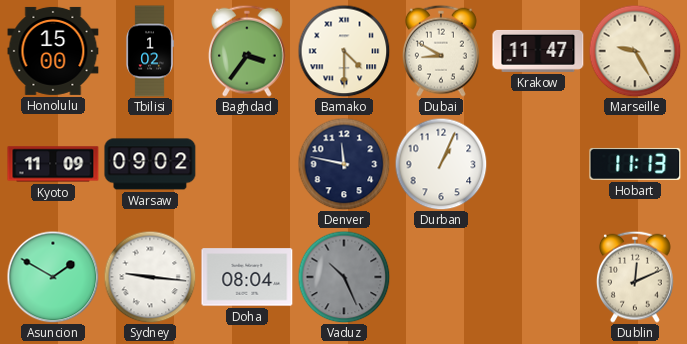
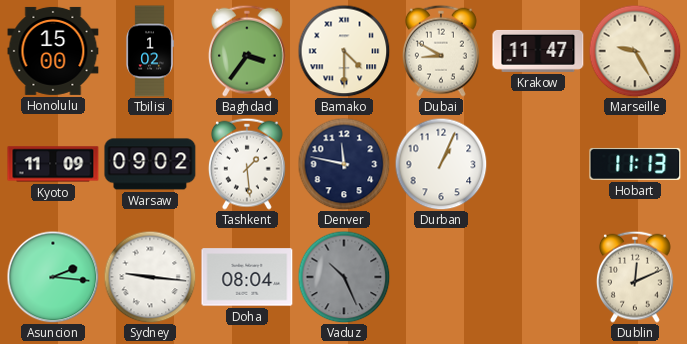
Tashkent: none -> 1:29 (247, 164)
Asuncion: 1:50 -> 2:16 (53, 277)
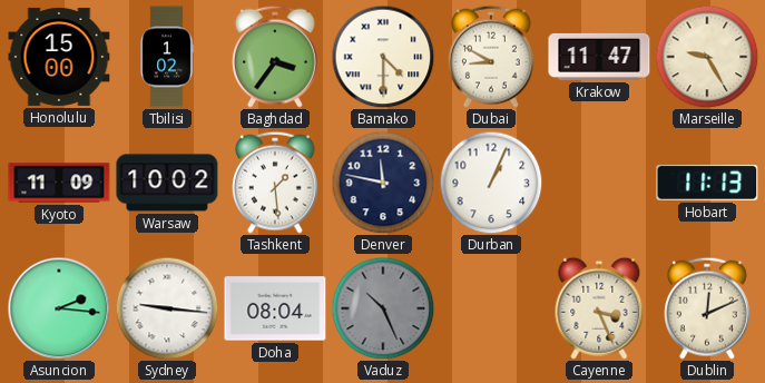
Warsaw: 09:02 -> 10:02 (167, 183)
Cayenne: none -> 3:26 (599, 308)
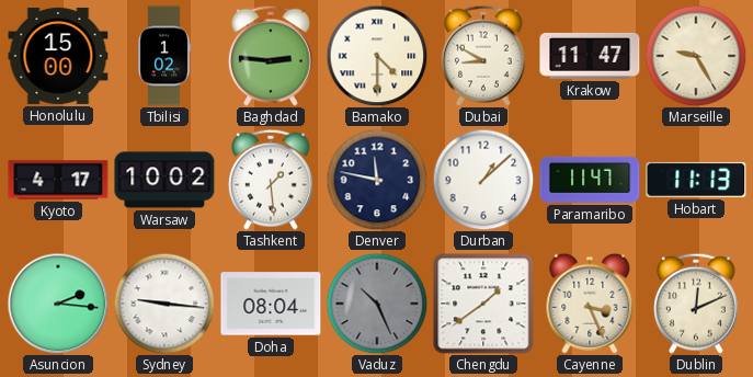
Baghdad: 3:36 -> 2:46 (271, 56)
Kyoto: 11:09 -> 4:17 (58, 180)
Durban: 1:04 -> 1:08 (483, 180)
Paramaribo: none -> 11:47 (590, 180)
Chengdu: none -> 1:39 (483, 304)
